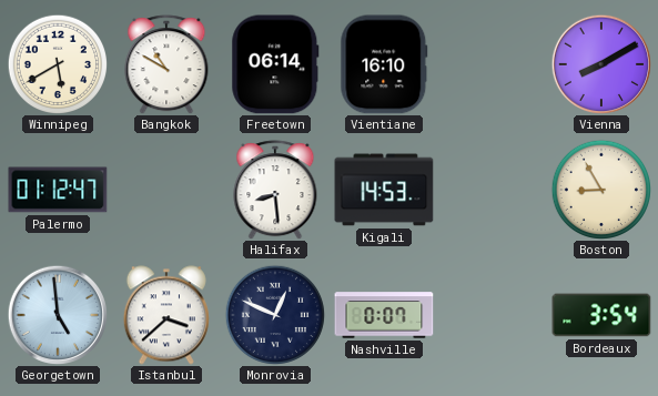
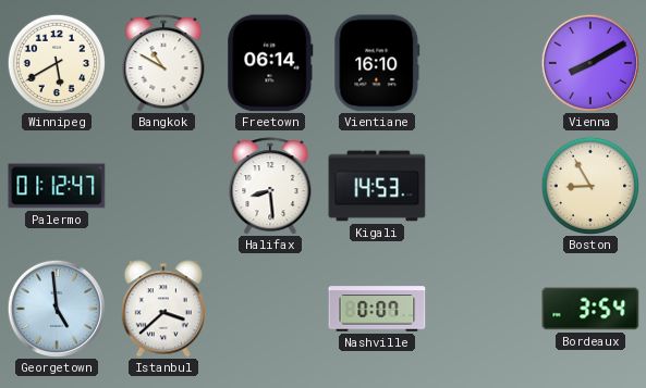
Monrovia: 12:49 -> none (274, 314)
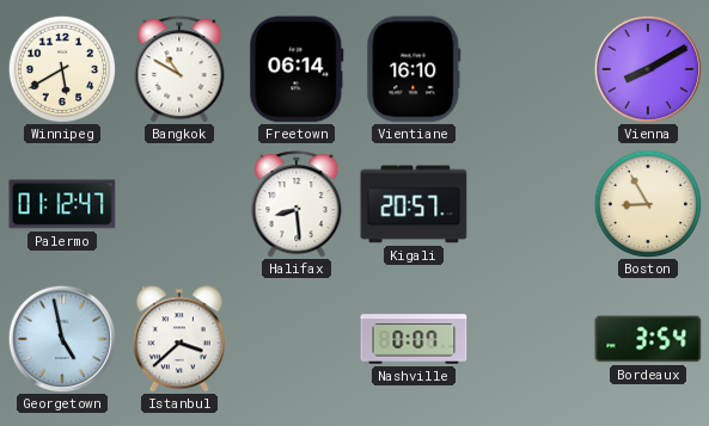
Kigali: 14:53 -> 20:57 (414, 204)
Georgetown: 4:59 -> 4:58 (61, 338)
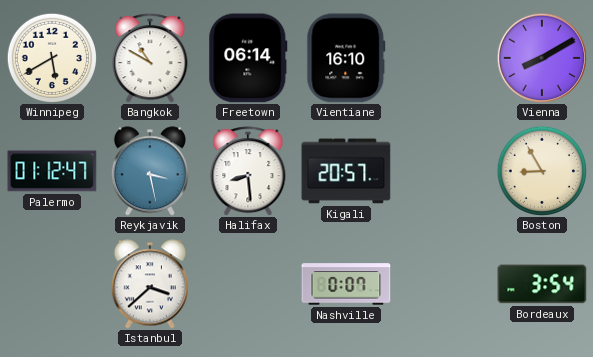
Reykjavik: none -> 3:28 (150, 171)
Georgetown: 4:58 -> none (61, 338)
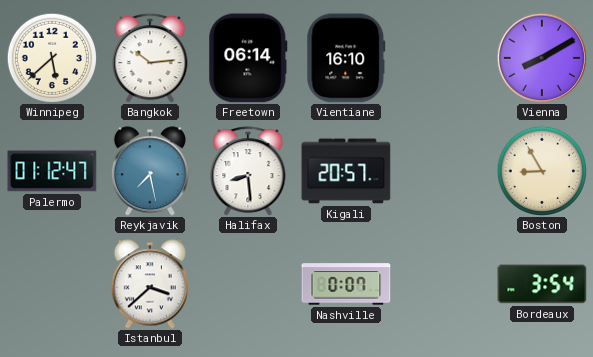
Winnipeg: 5:40 -> 5:38 (51, 57)
Bangkok: 10:50 -> 10:14 (150, 58)
Reykjavik: 3:28 -> 7:28 (150, 171)
